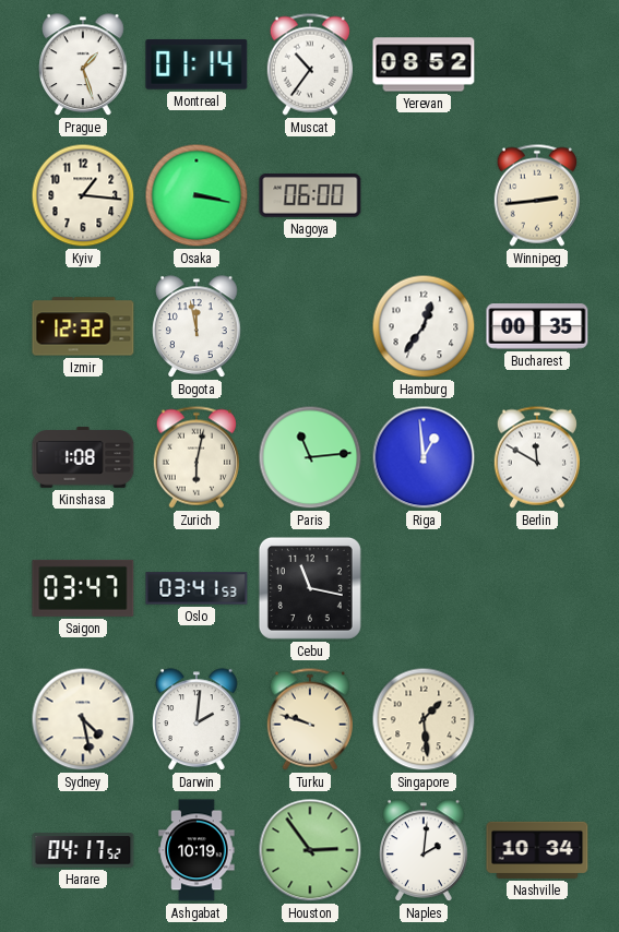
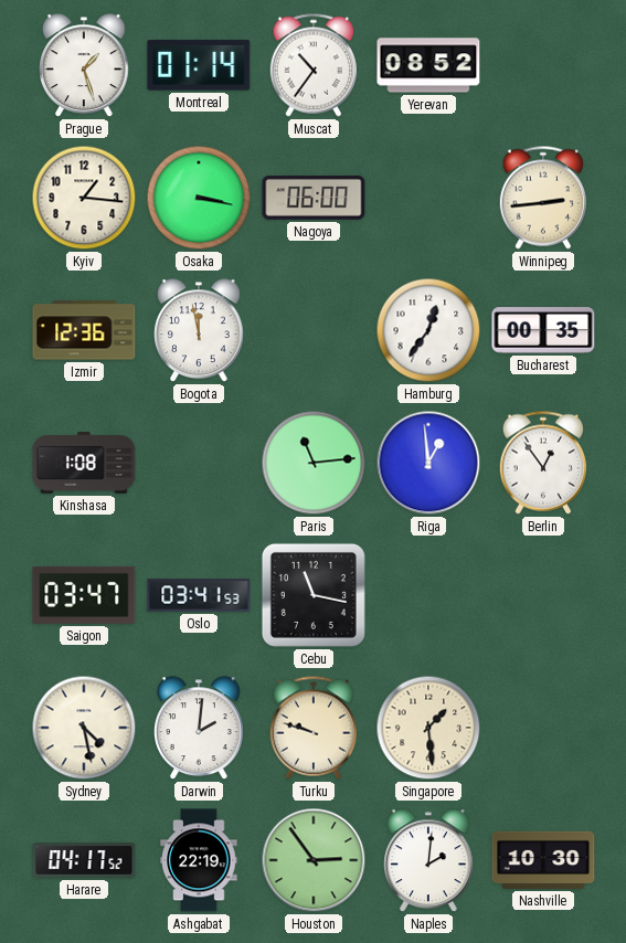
Izmir: 12:32 -> 12:36 (84, 330)
Zurich: 6:02 -> none (197, 457)
Berlin: 11:50 -> 12:54 (543, 463)
Ashgabat: 10:19 -> 22:19 (199, 860)
Nashville: 10:34 -> 10:30 (543, 860)
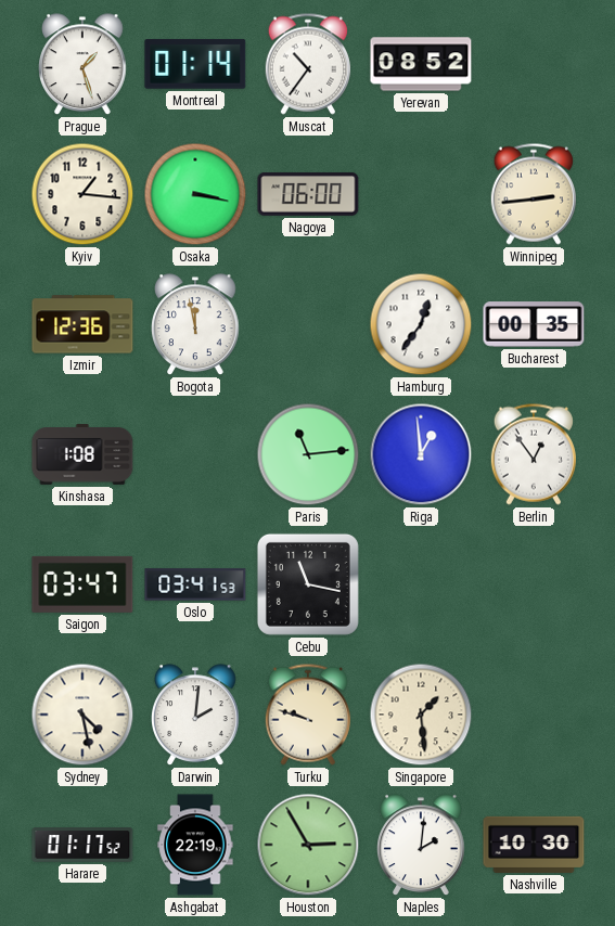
Harare: 04:17 -> 01:17 (82, 845)
Houston: 2:54 -> 2:55 (308, 845)
